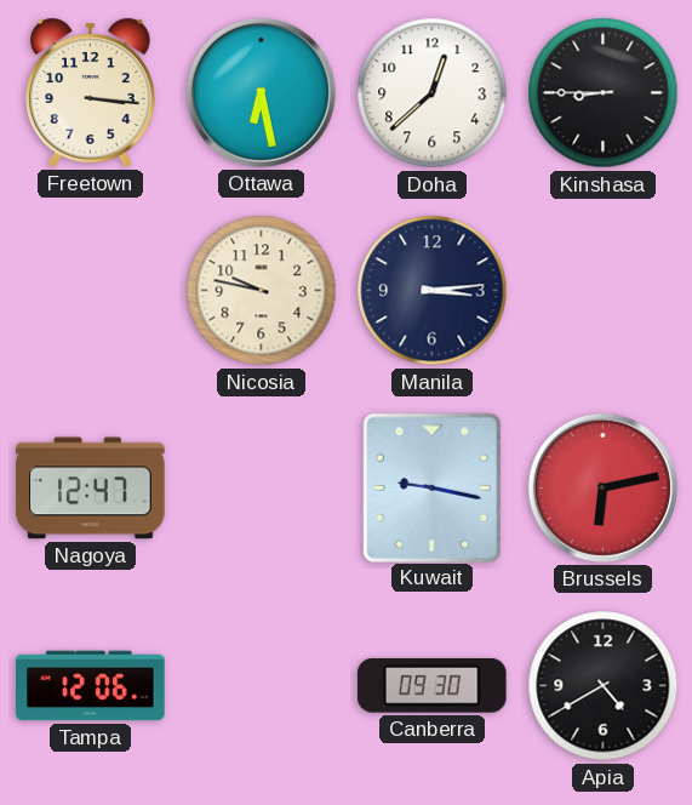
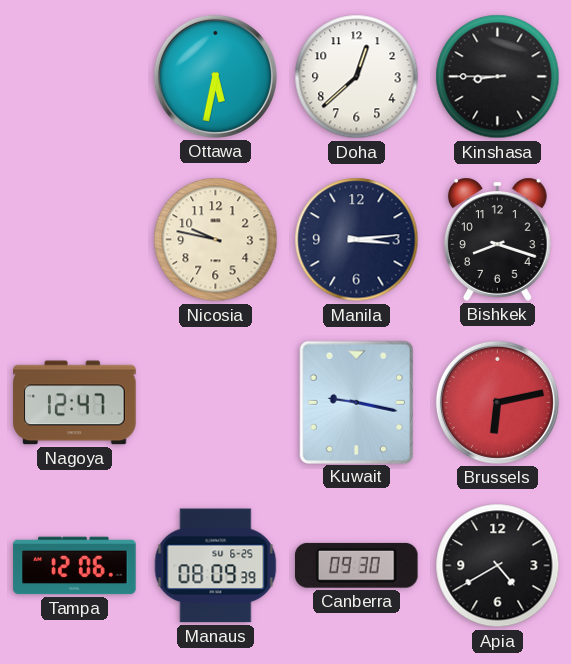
Freetown: 3:16 -> none (91, 92)
Ottawa: 6:28 -> 5:32 (215, 76)
Bishkek: none -> 8:18 (498, 239)
Manaus: none -> 08:09 (216, 566)
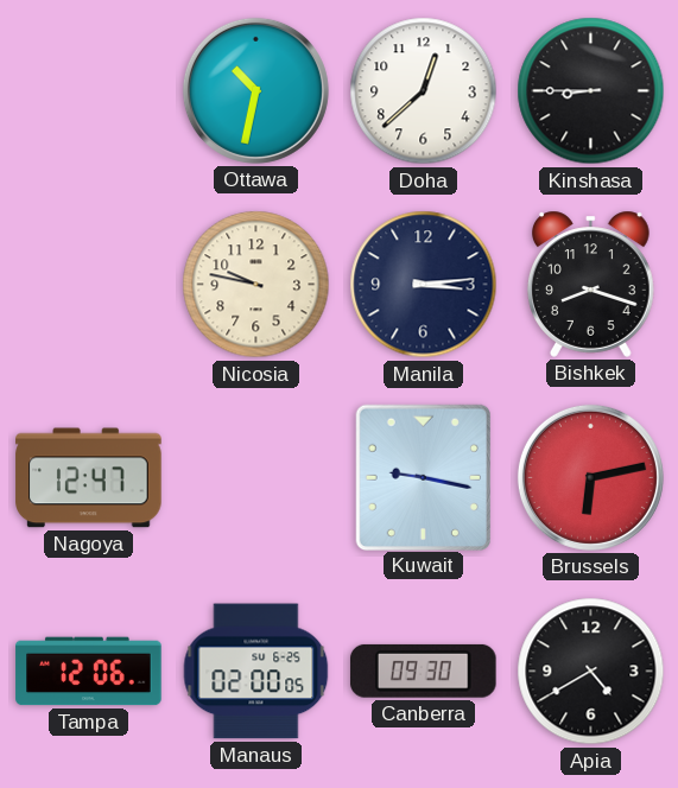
Ottawa: 5:32 -> 10:32 (255, 90)
Manaus: 08:09 -> 02:00 (256, 672)
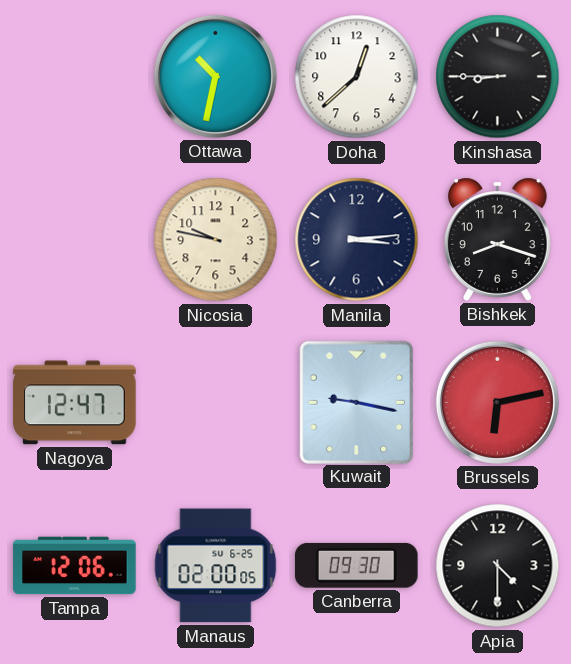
Apia: 4:40 -> 4:30 (498, 566)
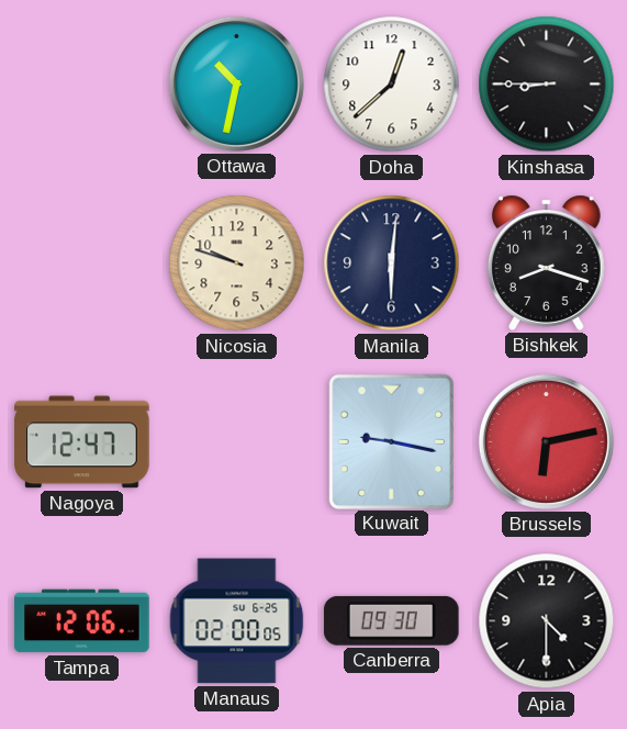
Nicosia: 9:47 -> 9:48 (237, 263)
Manila: 3:14 -> 6:01 (392, 263)
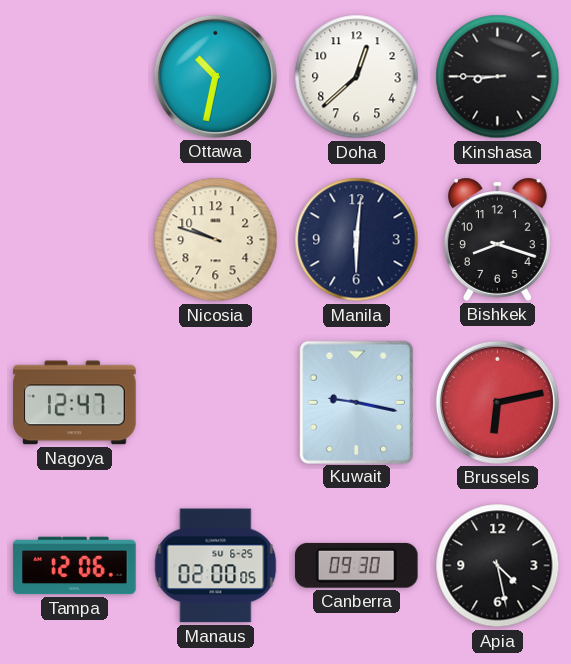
Apia: 4:30 -> 4:28 (498, 566)
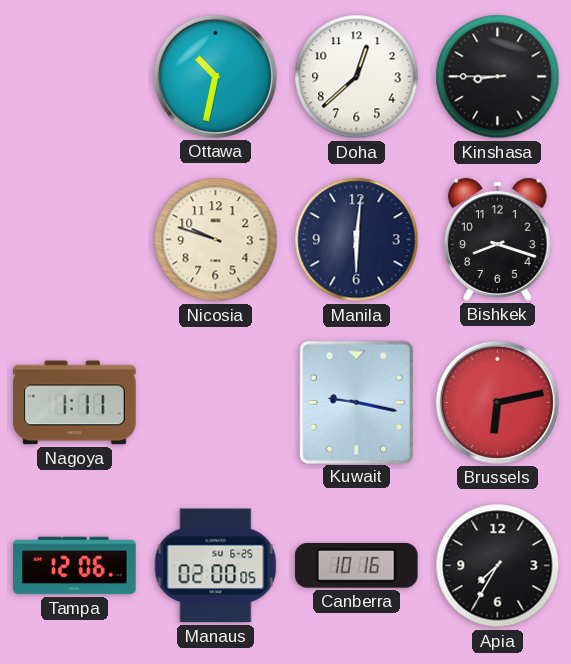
Nagoya: 12:47 -> 1:11 (75, 403)
Canberra: 09:30 -> 10:16 (357, 565)
Apia: 4:28 -> 7:35 (498, 566)
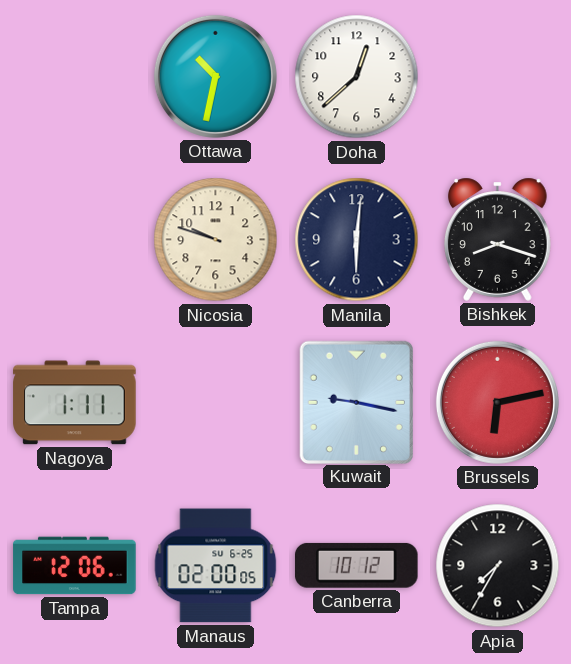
Kinshasa: 8:45 -> none (498, 77)
Canberra: 10:16 -> 10:12 (357, 565)
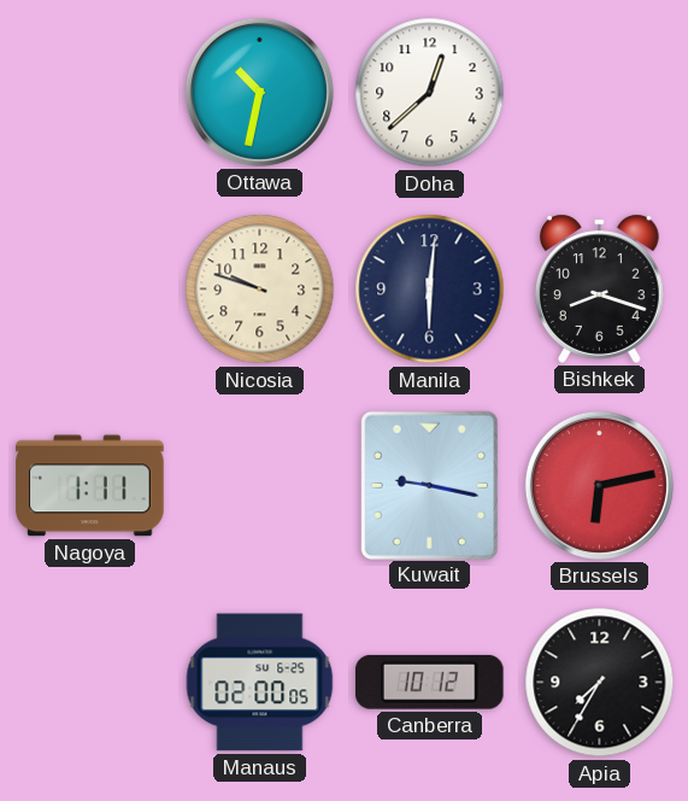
Tampa: 12:06 -> none (75, 566)
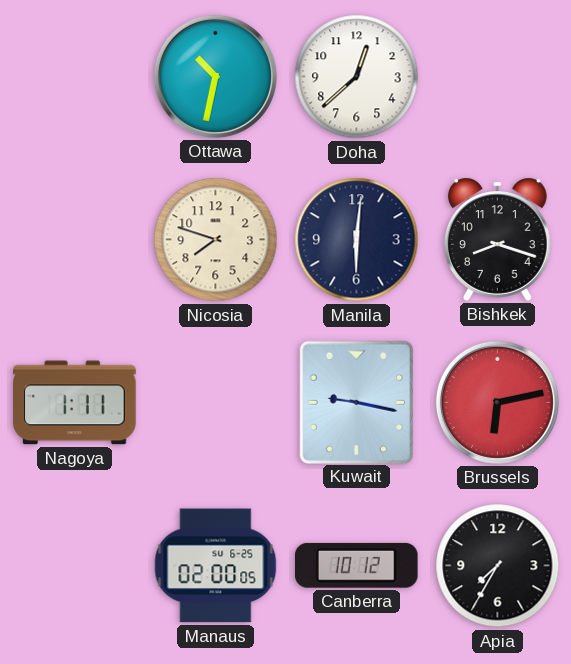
Nicosia: 9:48 -> 7:48 (216, 240)
